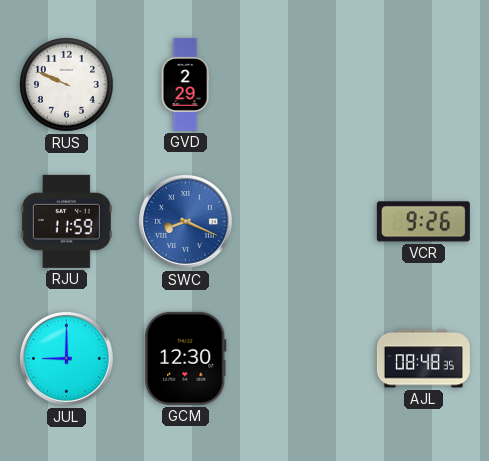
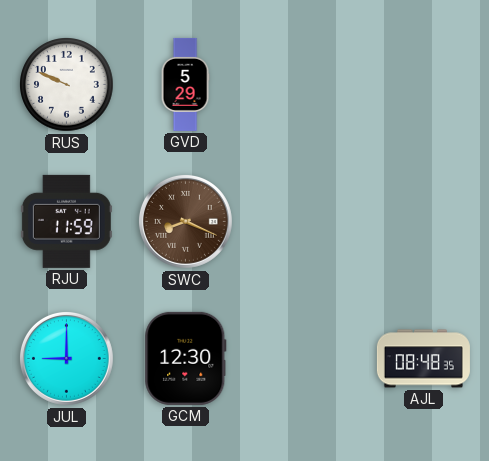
GVD: 2:29 -> 5:29 (185, 84)
SWC dial: blue -> brown (185, 221)
VCR: 9:26 -> none (423, 222)
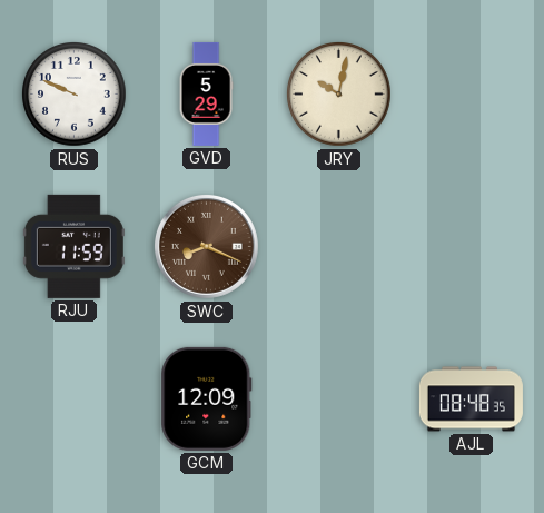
JRY: none -> 10:02 (339, 95)
JUL: 9:00 -> none (66, 358)
GCM: 12:30 -> 12:09 (207, 398)
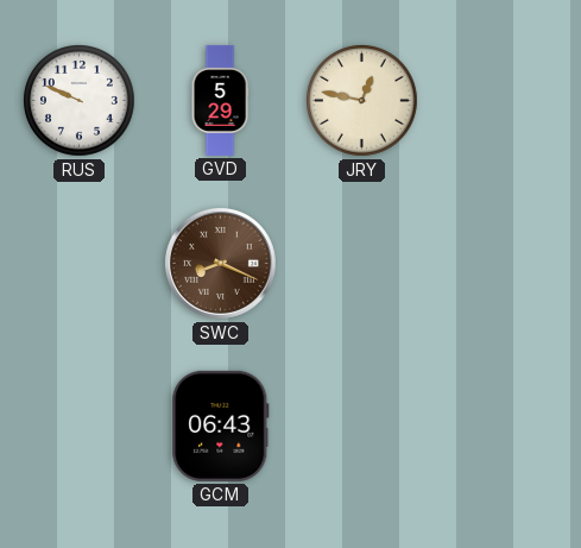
JRY: 10:02 -> 12:47 (362, 101)
RJU: 11:59 -> none (73, 246)
GCM: 12:09 -> 06:43 (221, 426)
AJL: 08:48 -> none (471, 399)
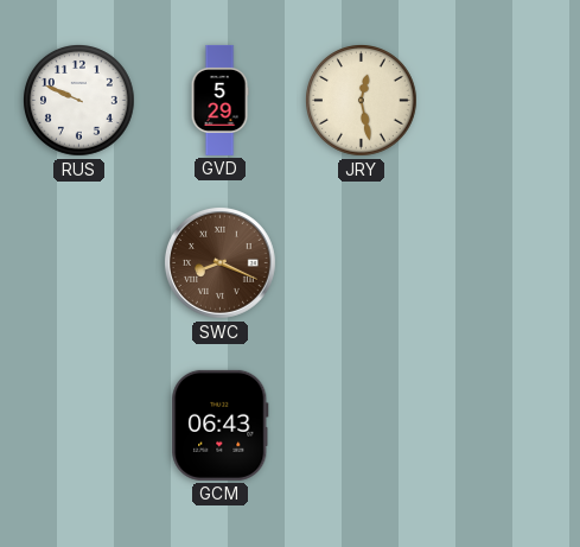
JRY: 12:47 -> 12:28 (362, 101)
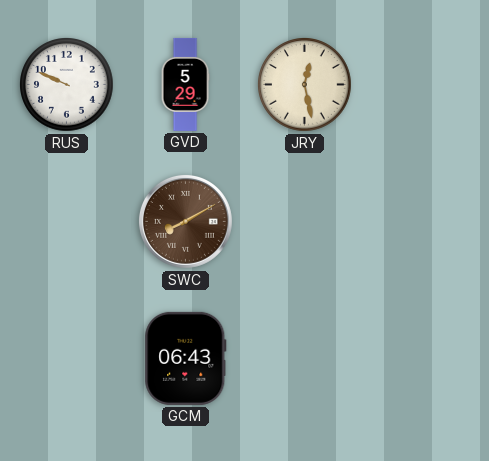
SWC: 8:19 -> 8:10 (185, 221)
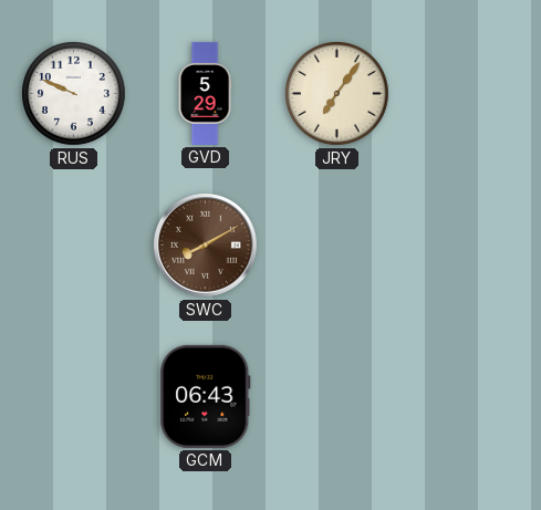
JRY: 12:28 -> 7:06 (337, 94)
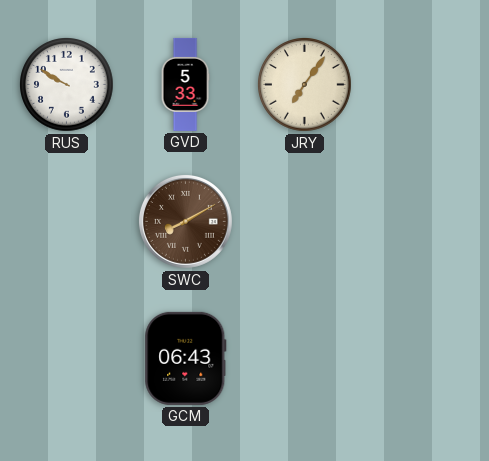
RUS: 9:49 -> 9:50 (67, 85)
GVD: 5:29 -> 5:33 (185, 84)
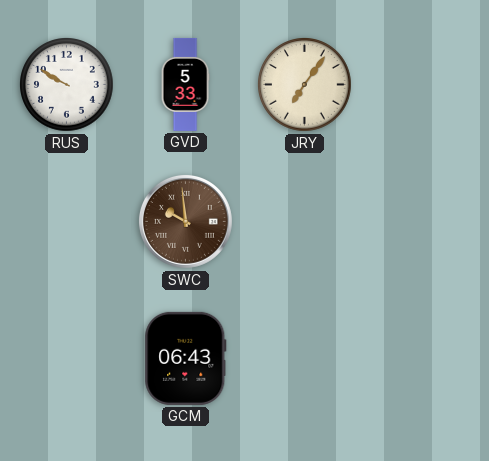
SWC: 8:10 -> 9:59 (185, 221)
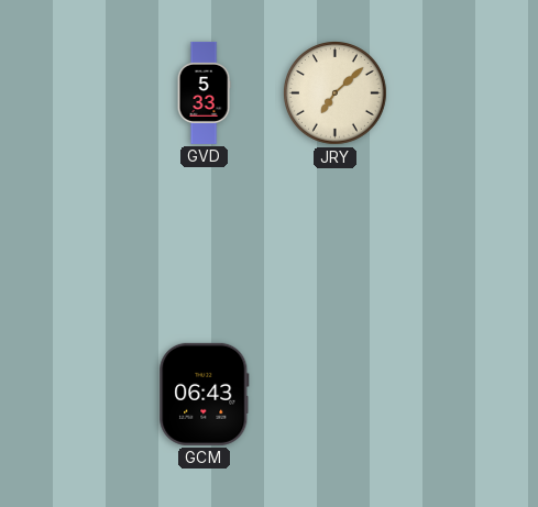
RUS: 9:50 -> none (67, 85)
JRY: 7:06 -> 7:08 (336, 93)
SWC: 9:59 -> none (185, 221)
